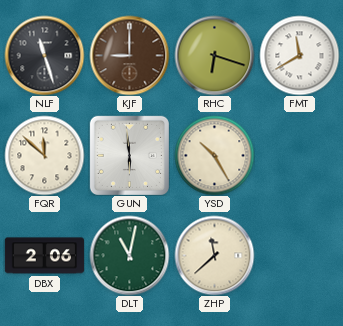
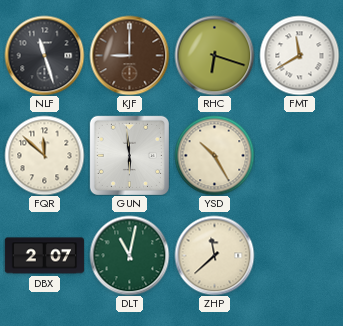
DBX: 2:06 -> 2:07 (44, 256)
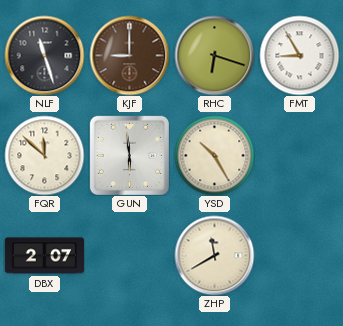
FMT: 11:40 -> 8:55 (299, 55)
DLT: 11:02 -> none (129, 255)
ZHP: 11:38 -> 11:40 (214, 255)
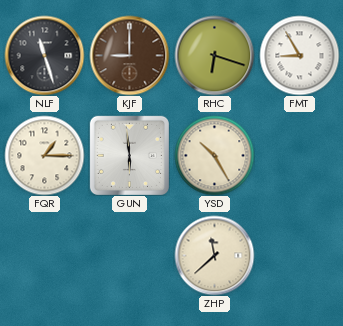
FQR: 11:52 -> 1:15 (44, 155)
DBX: 2:07 -> none (44, 256)
ZHP: 11:40 -> 11:38 (214, 255)
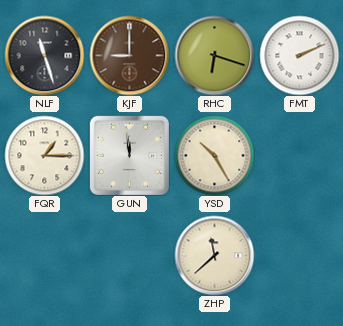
FMT: 8:55 -> 2:11 (299, 55)
GUN: 5:59 -> 11:59 (129, 155)
